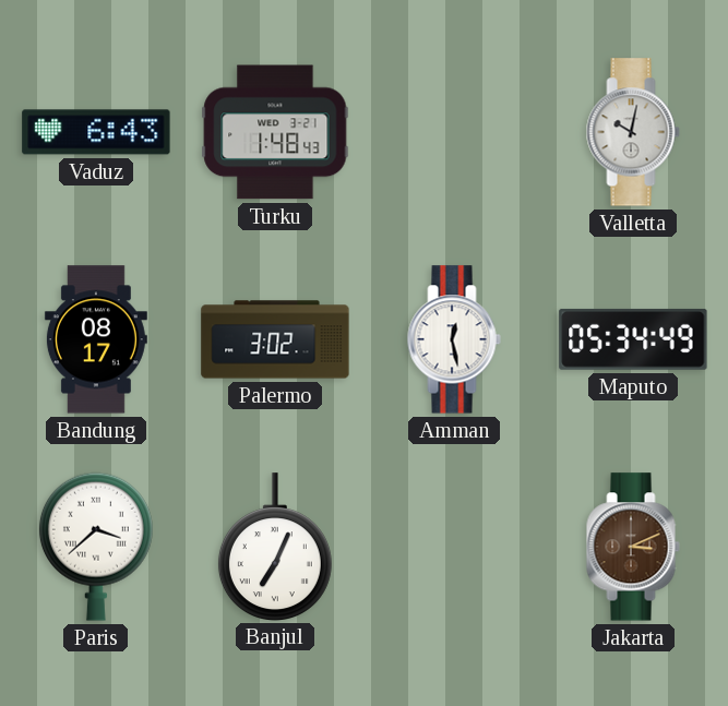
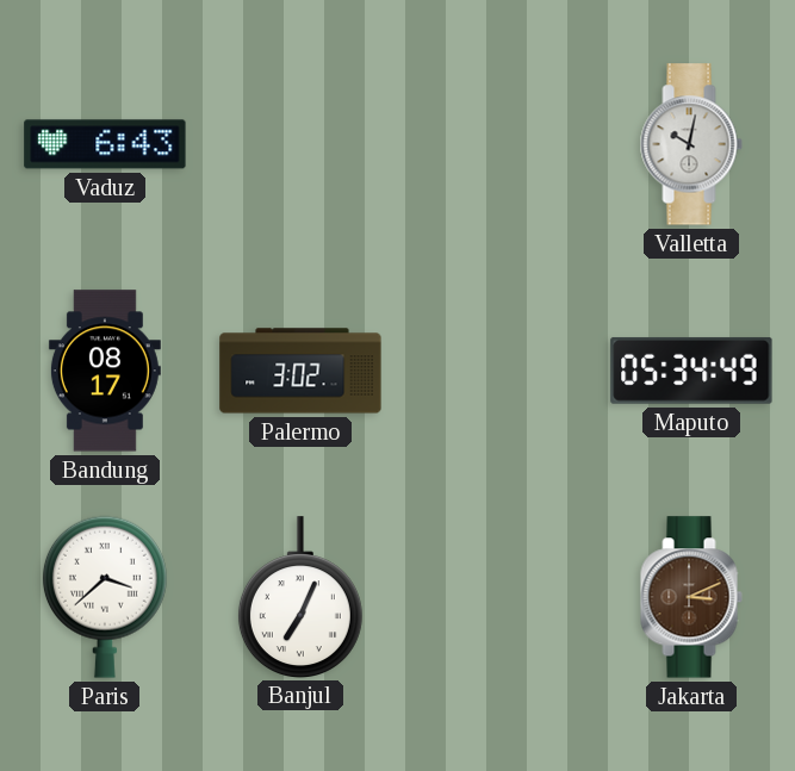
Turku: 1:48 -> none (275, 132)
Amman: 12:28 -> none (454, 339)
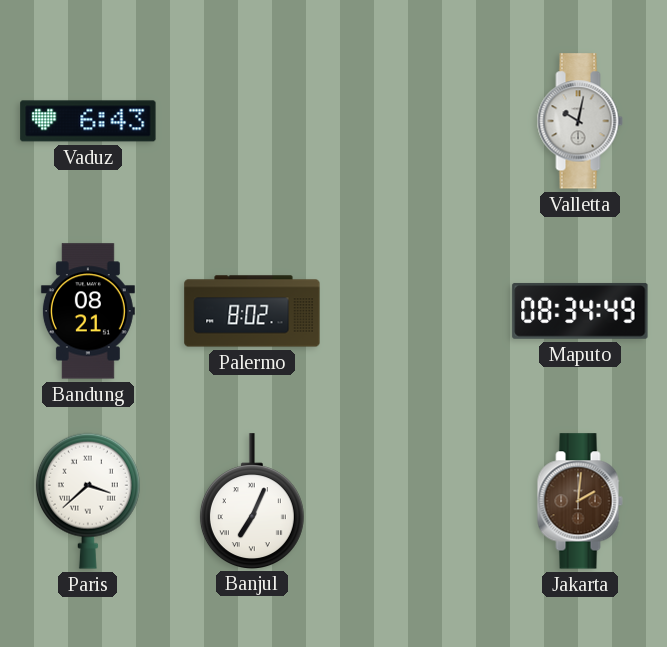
Bandung: 08:17 -> 08:21 (88, 311)
Palermo: 3:02 -> 8:02 (252, 311)
Maputo: 05:34 -> 08:34 (580, 311)
Jakarta: 3:11 -> 2:01 (580, 501)
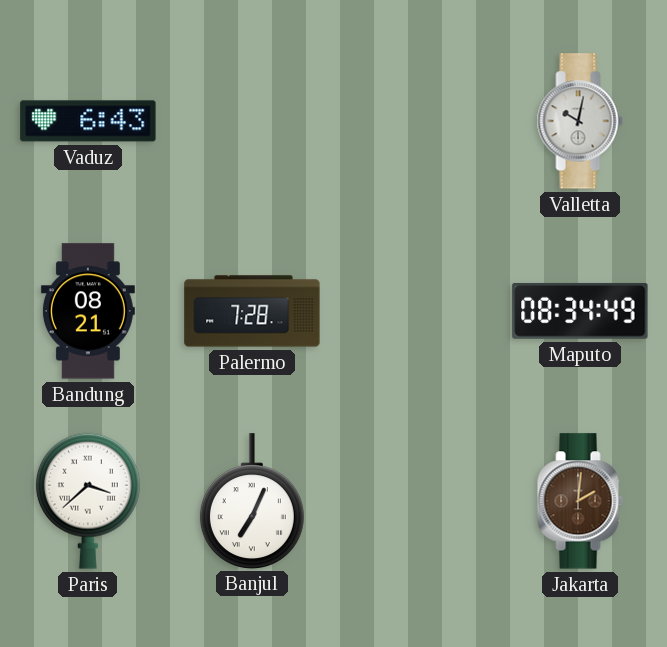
Palermo: 8:02 -> 7:28 (252, 311)
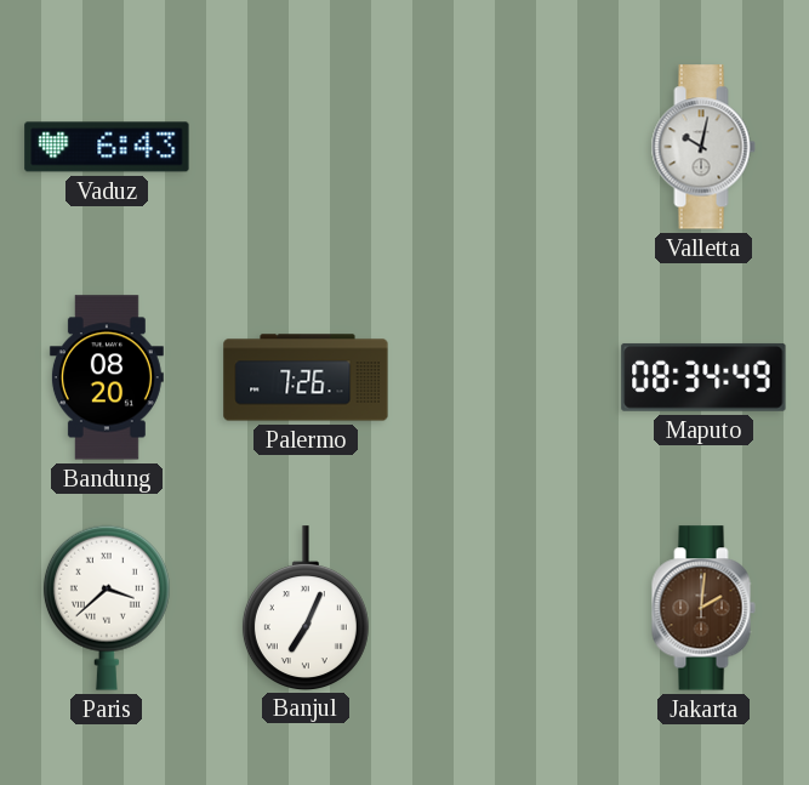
Bandung: 08:21 -> 08:20 (107, 377)
Palermo: 7:28 -> 7:26 (306, 377)
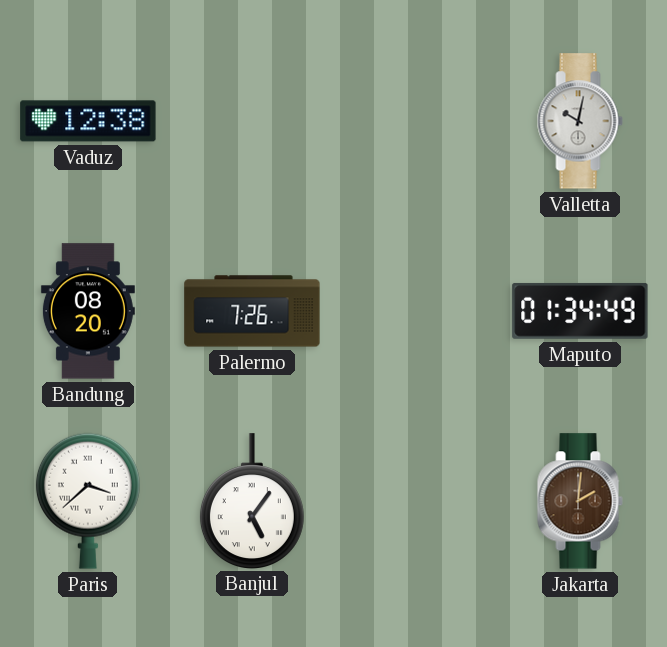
Vaduz: 6:43 -> 12:38 (88, 121)
Maputo: 08:34 -> 01:34 (580, 311)
Banjul: 7:04 -> 5:06 (252, 501)
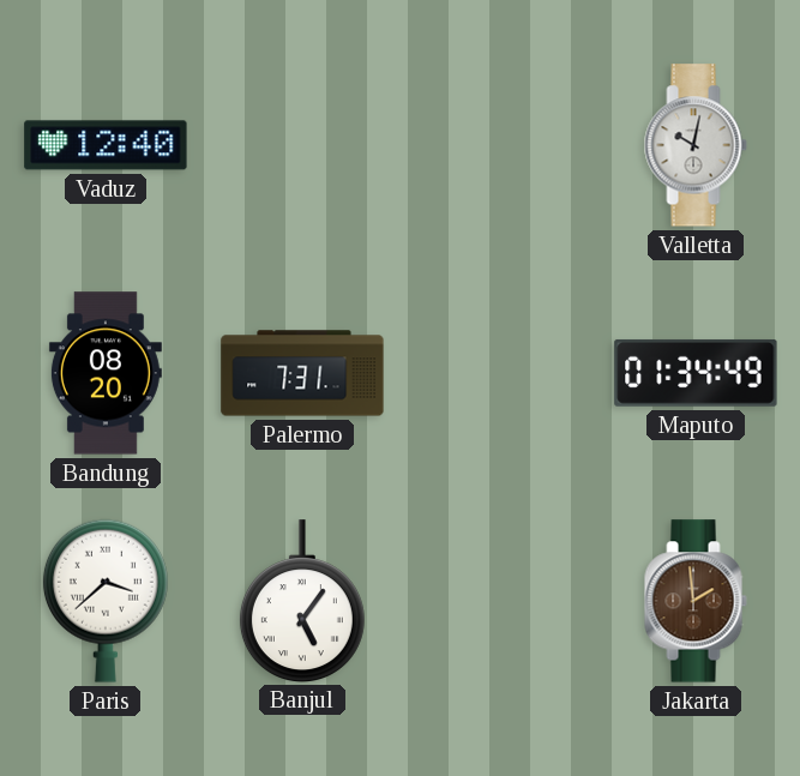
Vaduz: 12:38 -> 12:40 (106, 145)
Palermo: 7:26 -> 7:31 (302, 373)
Jakarta: 2:01 -> 1:59 (696, 601)
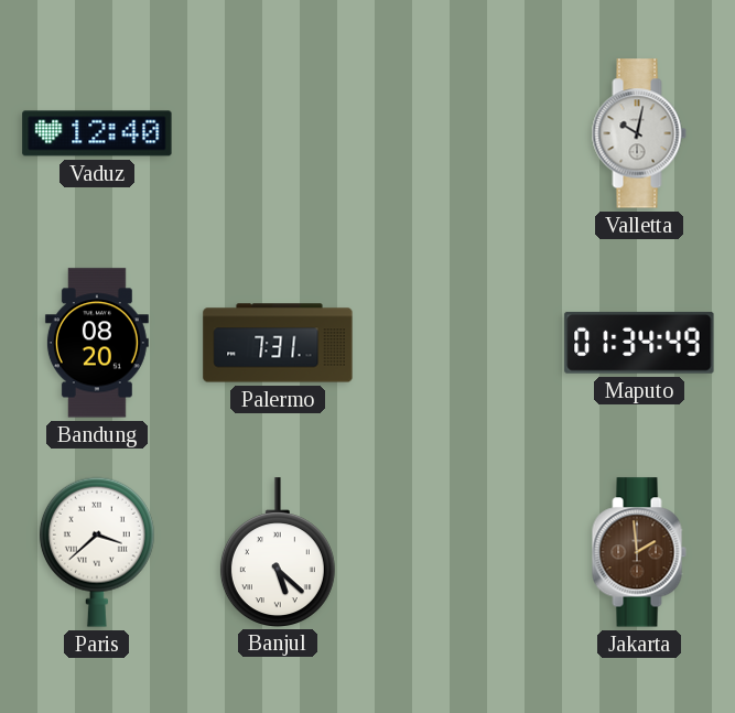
Banjul: 5:06 -> 5:22 (278, 552)
